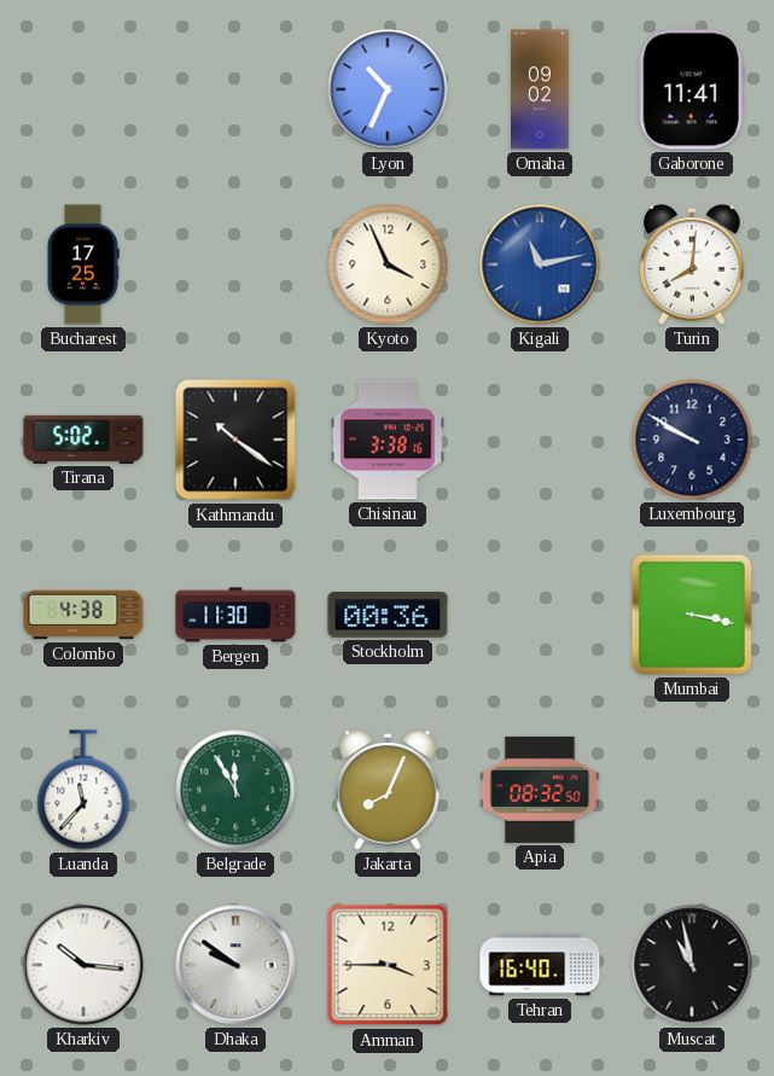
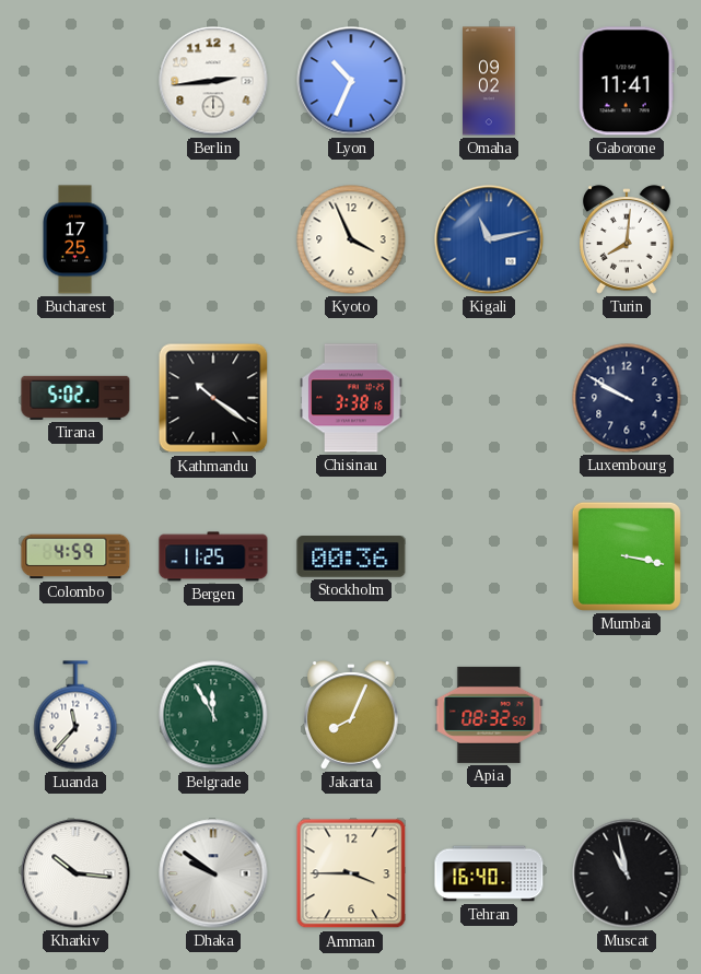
Berlin: none -> 2:44 (213, 81)
Colombo: 4:38 -> 4:59 (75, 556)
Bergen: 11:30 -> 11:25 (213, 556)
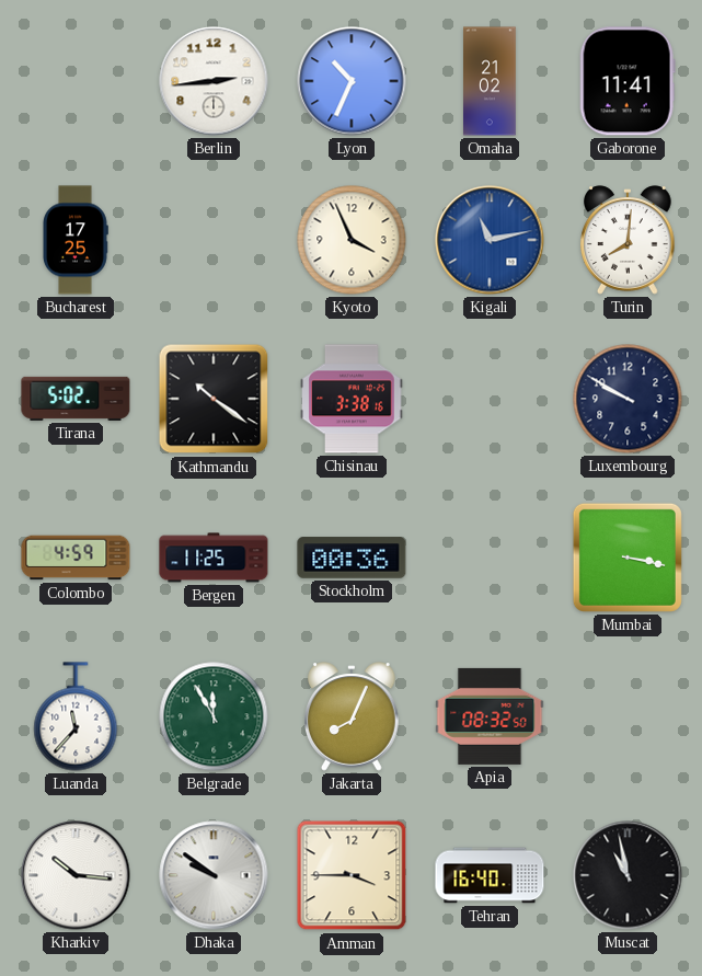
Omaha: 09:02 -> 21:02 (491, 81)
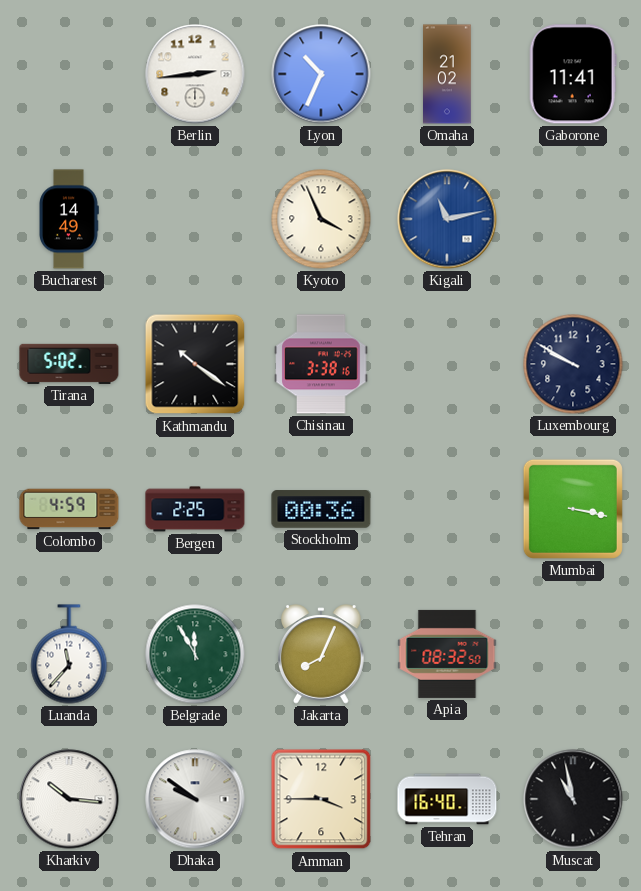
Bucharest: 17:25 -> 14:49 (69, 219)
Turin: 8:01 -> none (629, 240)
Bergen: 11:25 -> 2:25 (195, 509)
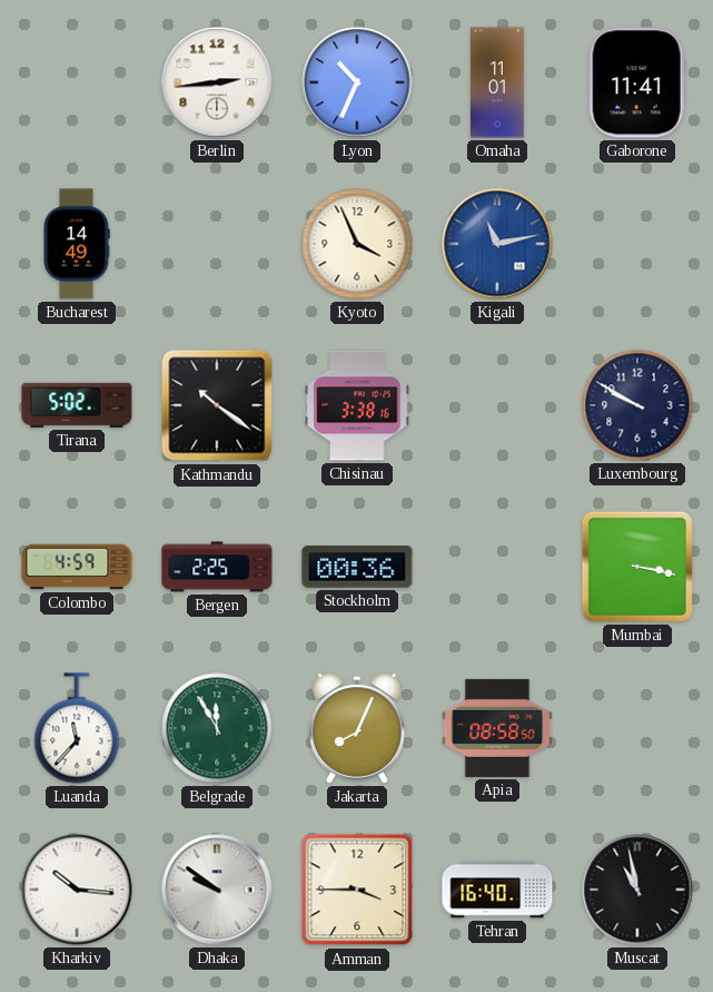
Omaha: 21:02 -> 11:01 (498, 82)
Apia: 08:32 -> 08:58 (497, 728)
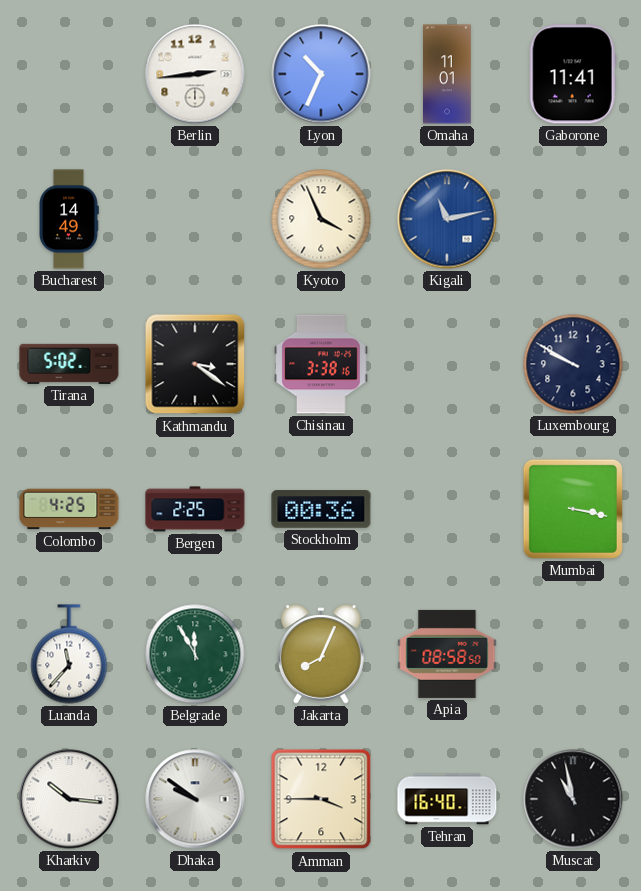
Kathmandu: 10:21 -> 3:21 (195, 364)
Colombo: 4:59 -> 4:25 (69, 509)
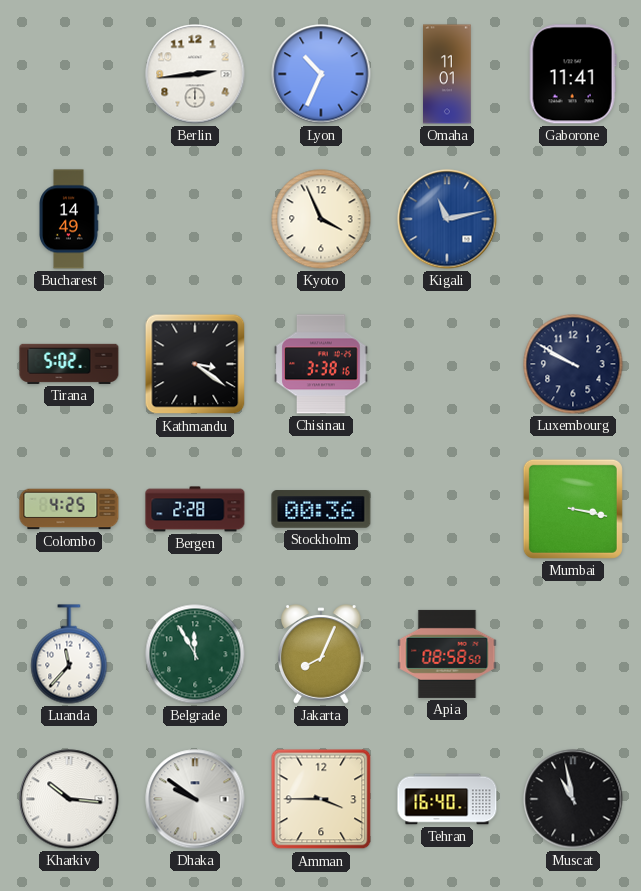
Bergen: 2:25 -> 2:28 (195, 509)
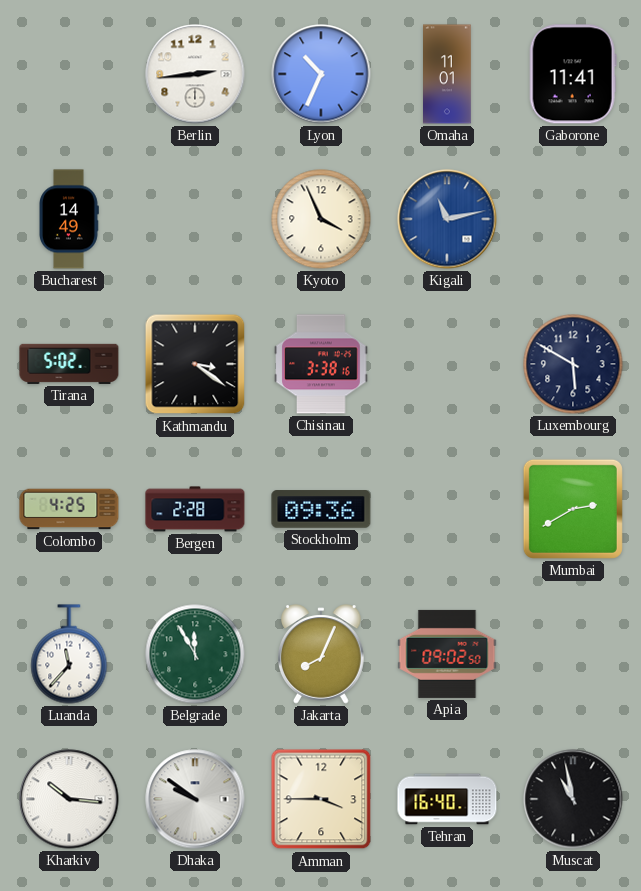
Luxembourg: 9:50 -> 5:50 (573, 364)
Stockholm: 00:36 -> 09:36 (321, 509)
Mumbai: 3:17 -> 2:40 (573, 509)
Apia: 08:58 -> 09:02 (447, 654)
